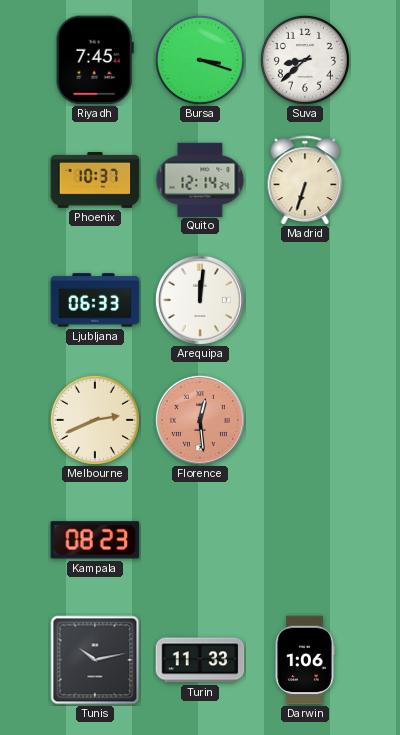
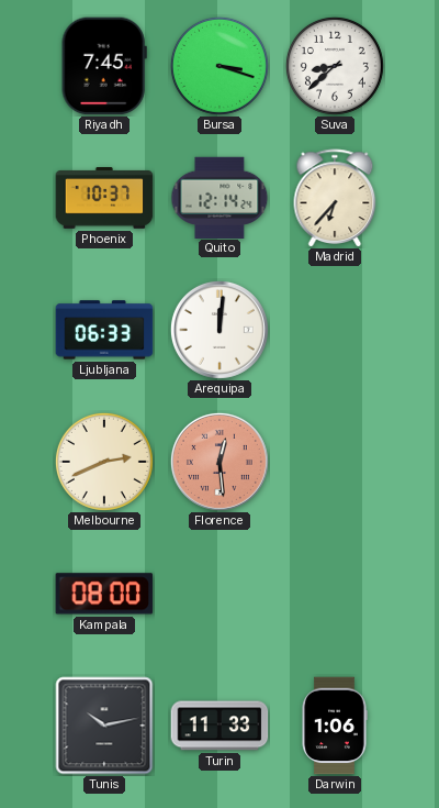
Madrid: 6:33 -> 6:37 (335, 198)
Kampala: 08:23 -> 08:00 (104, 594)
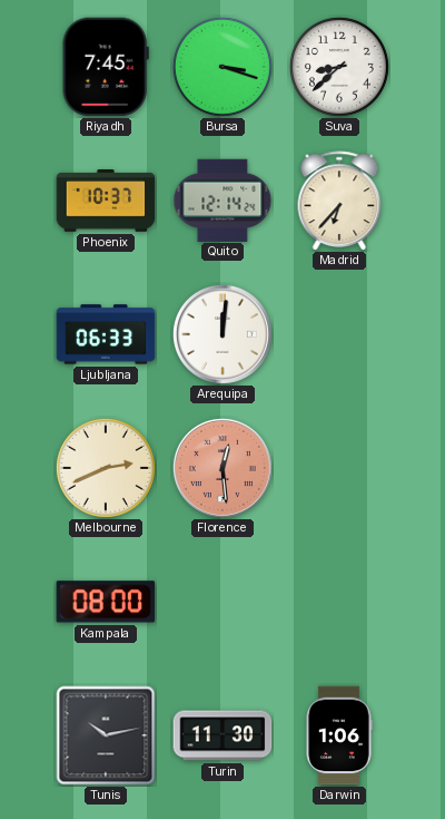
Turin: 11:33 -> 11:30 (222, 735)
